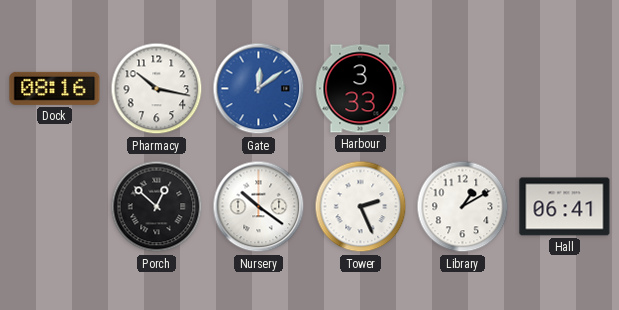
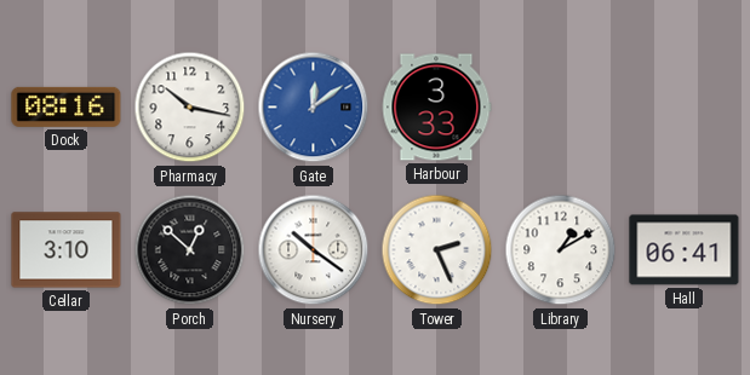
Cellar: none -> 3:10 (67, 250)
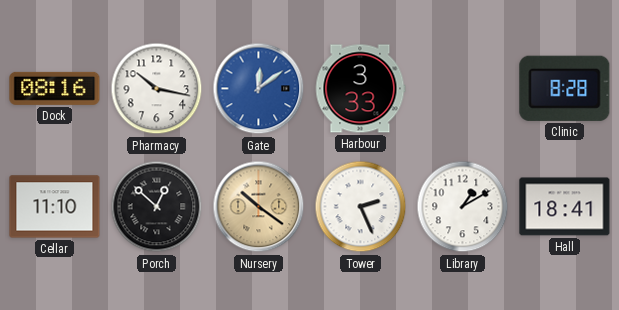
Clinic: none -> 8:28 (565, 88)
Cellar: 3:10 -> 11:10 (55, 207)
Nursery dial: white -> champagne (259, 207)
Hall: 06:41 -> 18:41 (565, 207)
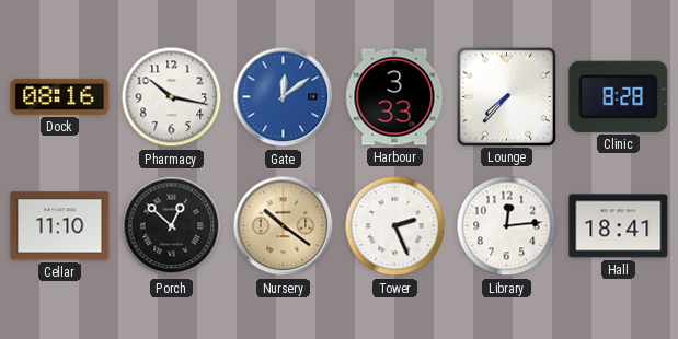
Lounge: none -> 7:37 (506, 96)
Library: 1:10 -> 12:14 (507, 226)
